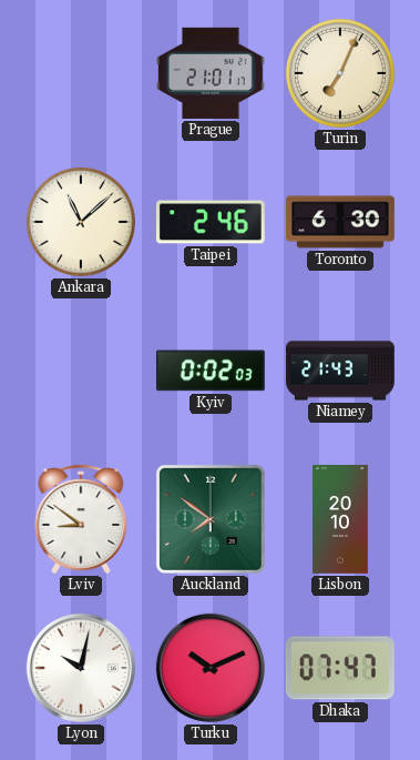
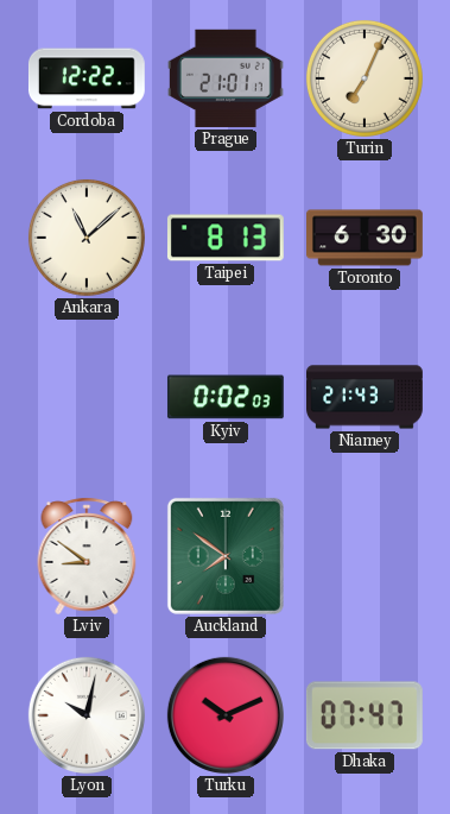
Cordoba: none -> 12:22 (87, 78)
Taipei: 2:46 -> 8:13 (226, 238)
Lisbon: 20:10 -> none (341, 520)
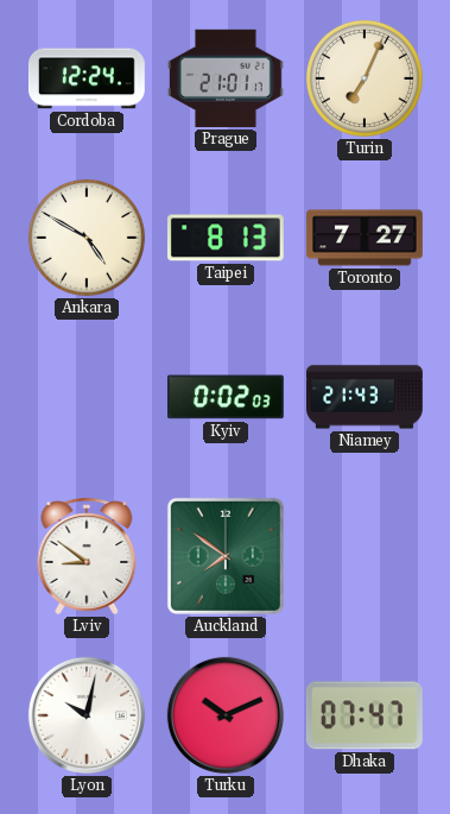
Cordoba: 12:22 -> 12:24 (87, 78)
Ankara: 11:08 -> 4:50 (87, 238)
Toronto: 6:30 -> 7:27 (366, 238)
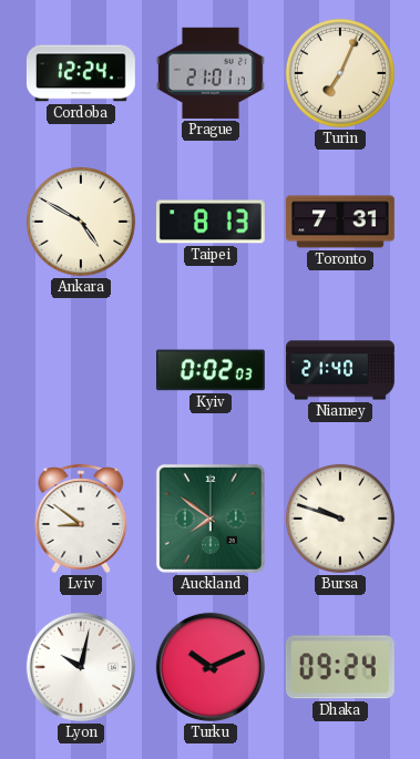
Toronto: 7:27 -> 7:31 (341, 222)
Niamey: 21:43 -> 21:40 (341, 370)
Bursa: none -> 9:48 (340, 519)
Dhaka: 07:47 -> 09:24 (340, 667)
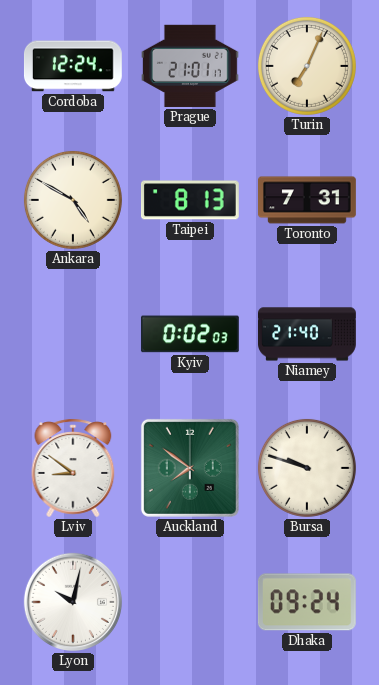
Turku: 10:11 -> none (211, 667)
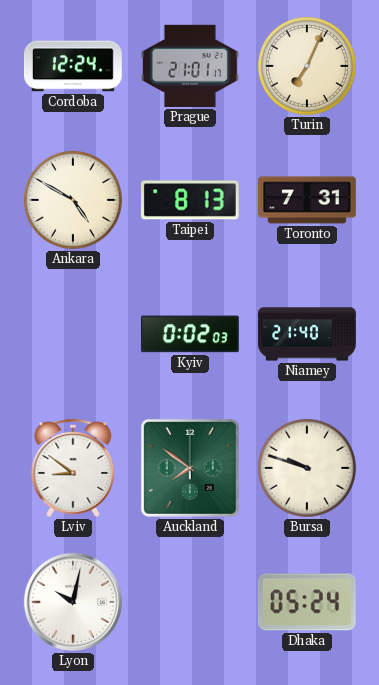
Dhaka: 09:24 -> 05:24 (307, 602)
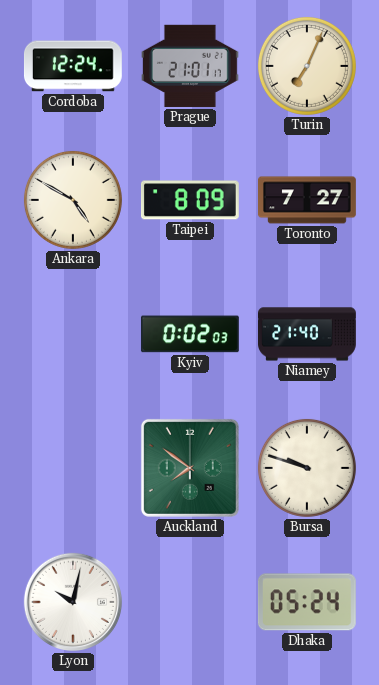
Taipei: 8:13 -> 8:09 (190, 200)
Toronto: 7:31 -> 7:27 (308, 200)
Lviv: 8:51 -> none (73, 468)
